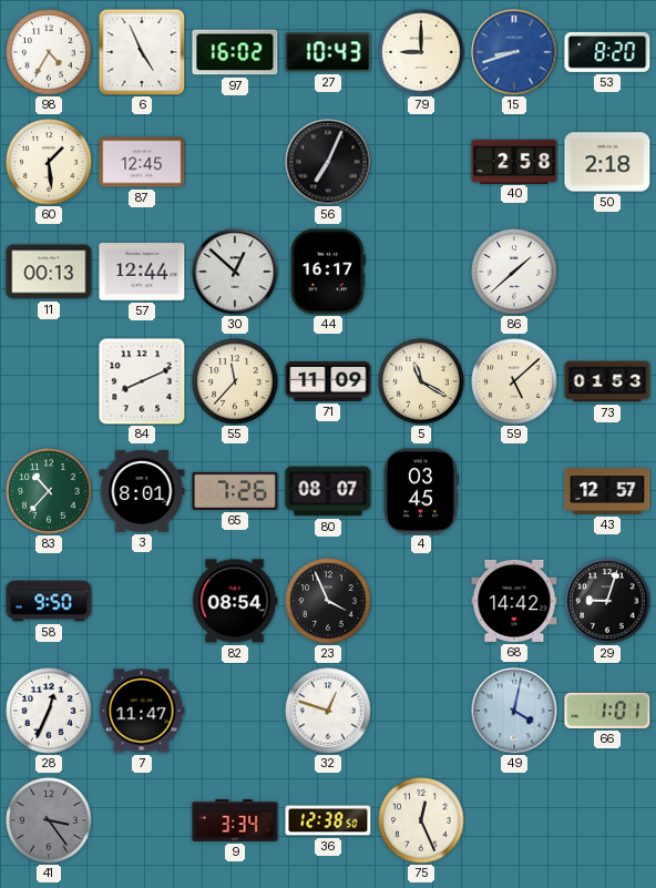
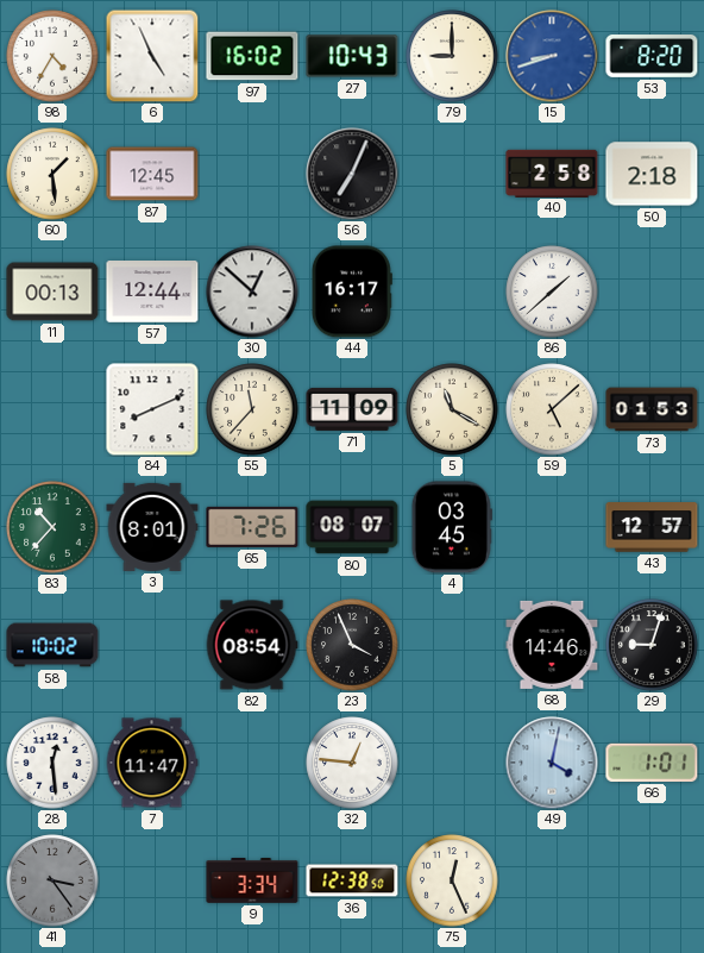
58: 9:50 -> 10:02 (52, 645)
68: 14:42 -> 14:46 (552, 645)
28: 12:34 -> 12:29 (52, 763)
32: 12:48 -> 12:46 (352, 763)
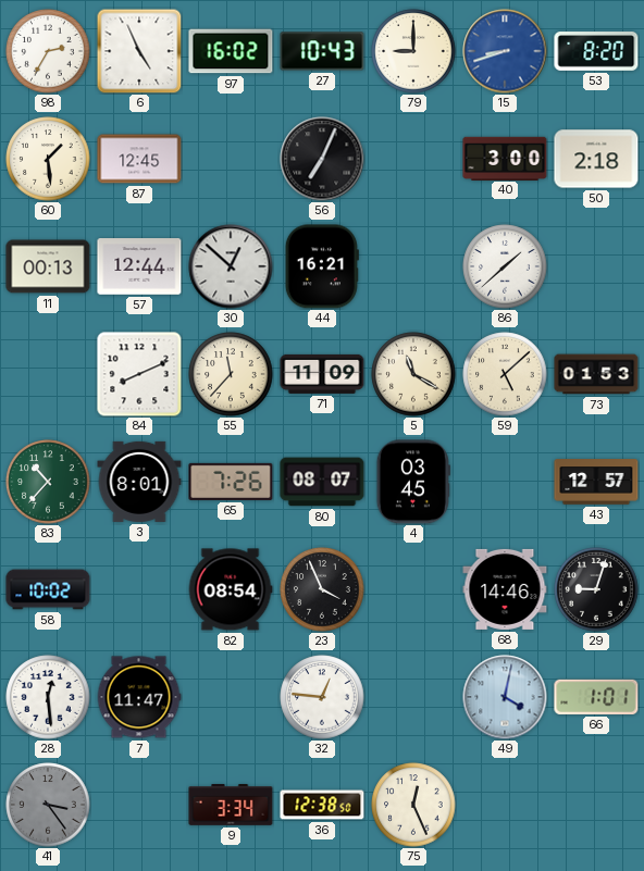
98: 4:35 -> 2:35 (48, 51)
40: 2:58 -> 3:00 (505, 158)
44: 16:17 -> 16:21 (322, 266)
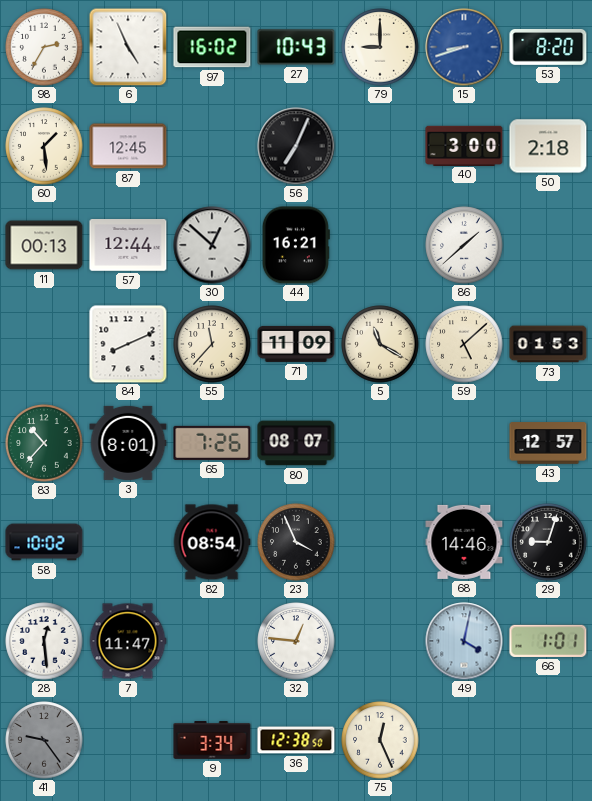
4: 03:45 -> none (413, 482)
41: 3:24 -> 9:24 (44, 740)
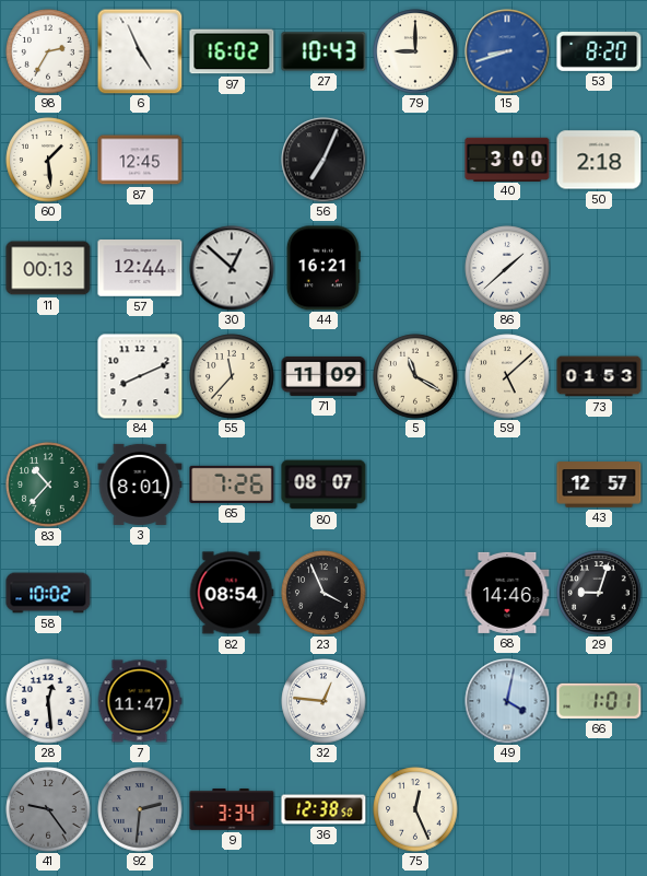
92: none -> 2:31 (140, 809)
